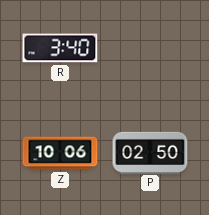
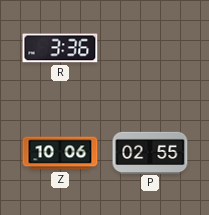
R: 3:40 -> 3:36 (60, 48)
P: 02:50 -> 02:55 (150, 152)
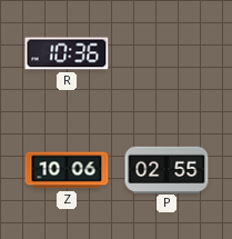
R: 3:36 -> 10:36 (67, 53)
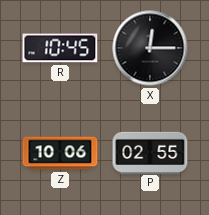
R: 10:36 -> 10:45 (60, 48)
X: none -> 12:15 (150, 48)
